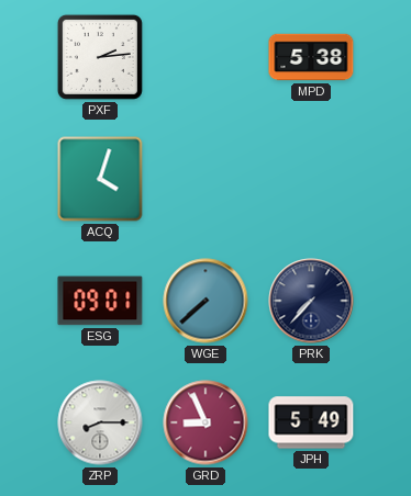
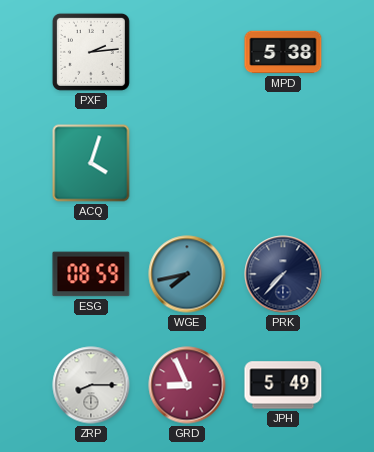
ESG: 09:01 -> 08:59 (91, 274)
WGE: 7:38 -> 7:43 (187, 274)
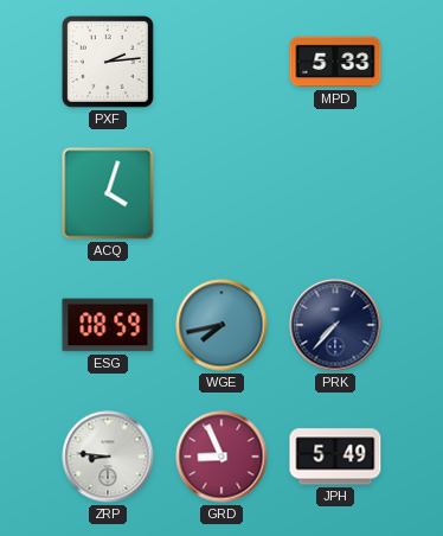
MPD: 5:38 -> 5:33 (335, 62)
ZRP: 8:15 -> 8:46 (108, 457)
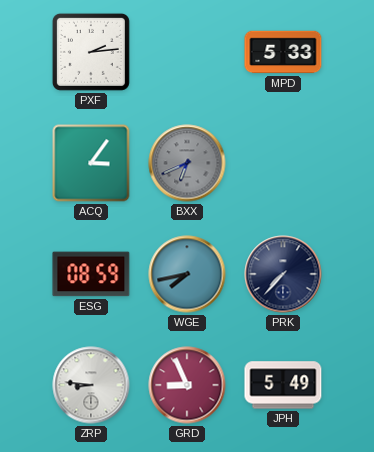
ACQ: 4:03 -> 3:06 (91, 163)
BXX: none -> 6:41 (187, 163)
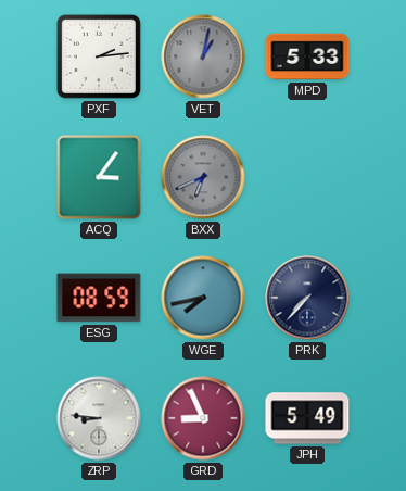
VET: none -> 1:02 (203, 56)
